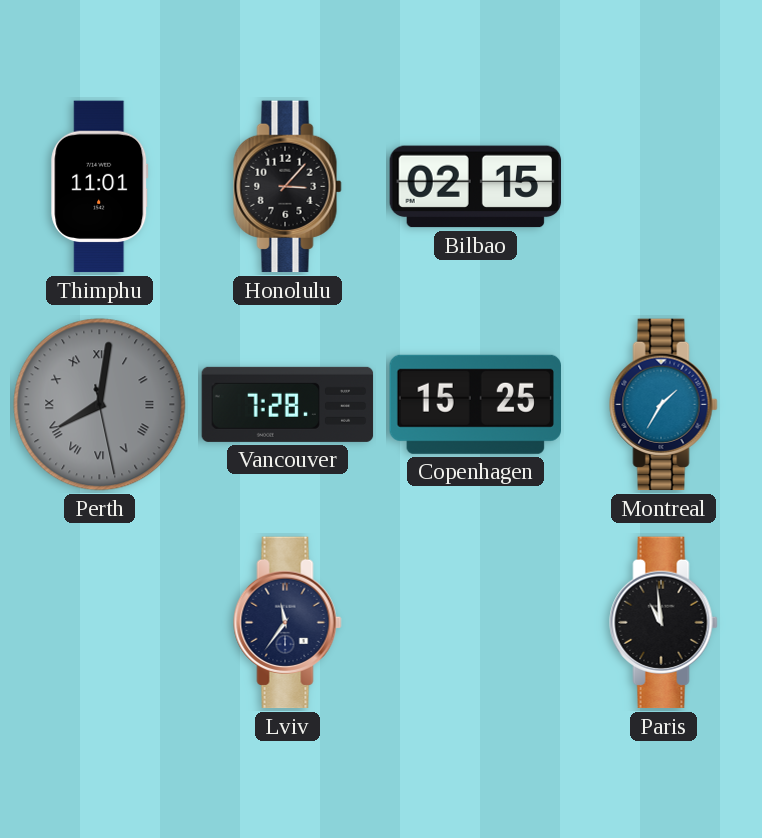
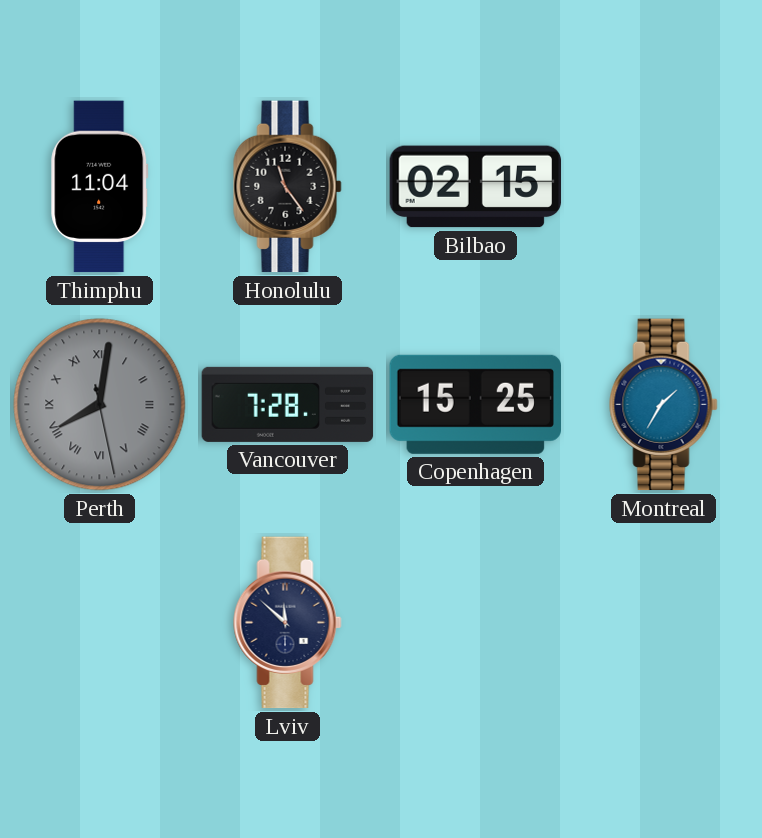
Thimphu: 11:01 -> 11:04 (100, 187)
Honolulu: 3:07 -> 11:24 (288, 187)
Lviv: 11:36 -> 11:52 (288, 623)
Paris: 10:59 -> none (664, 623)
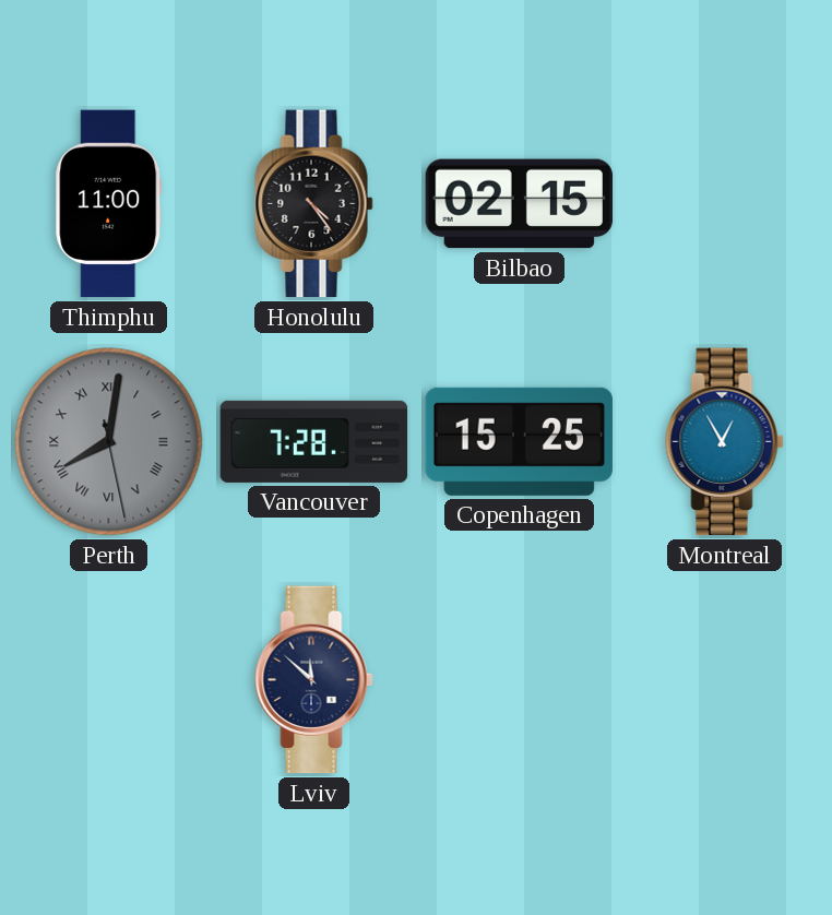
Thimphu: 11:04 -> 11:00 (109, 204)
Honolulu: 11:24 -> 4:24 (314, 204)
Montreal: 1:35 -> 12:55 (725, 442)
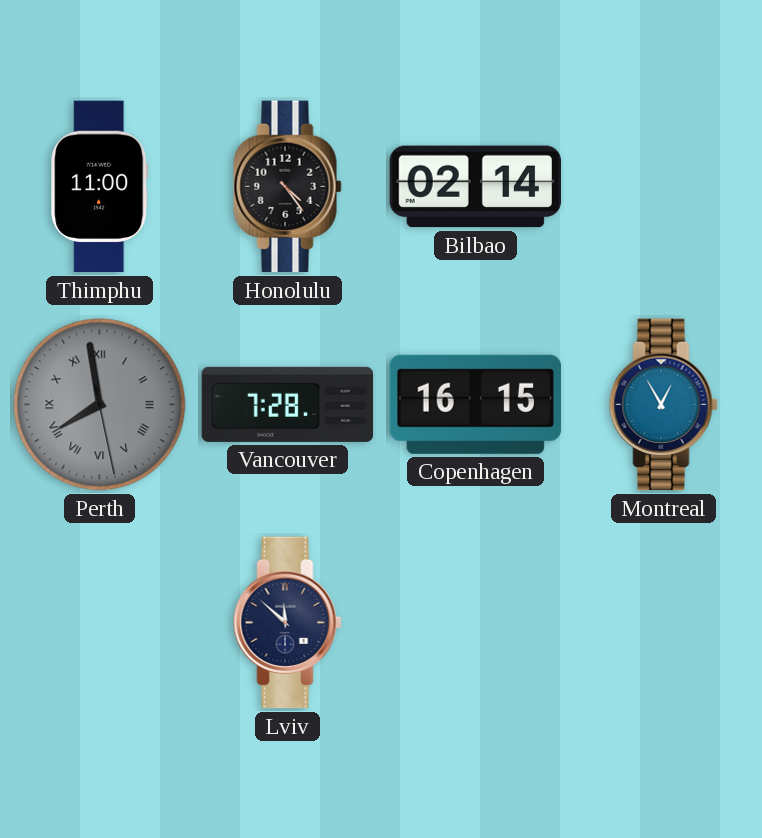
Bilbao: 02:15 -> 02:14 (476, 187)
Perth: 8:01 -> 7:58 (100, 405)
Copenhagen: 15:25 -> 16:15 (475, 404)
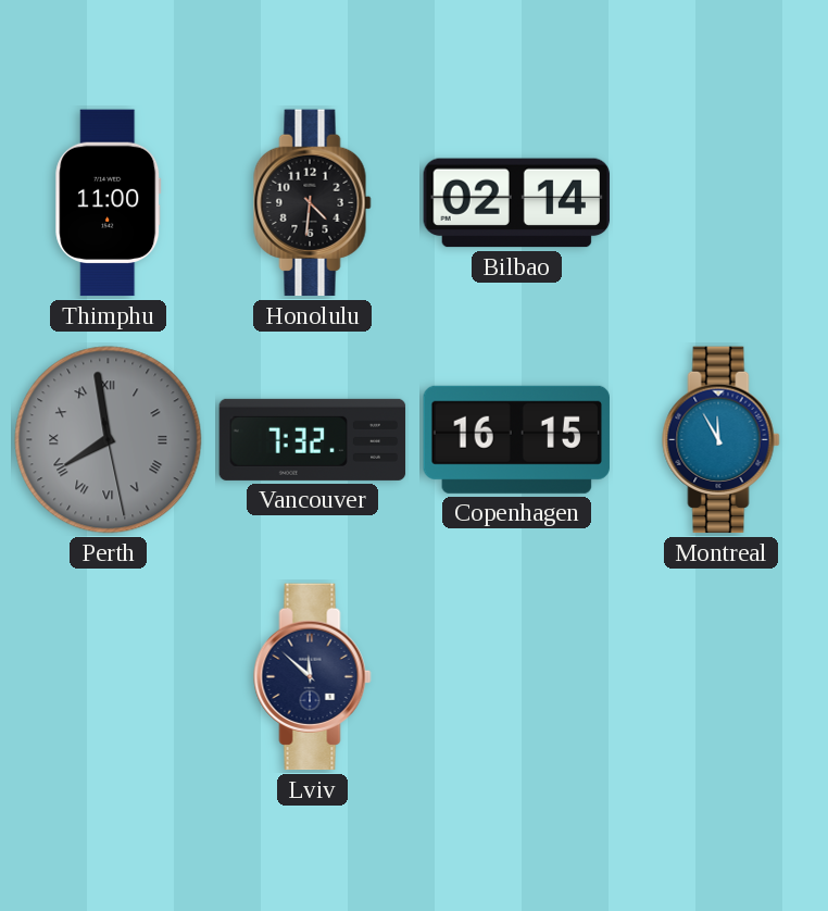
Honolulu: 4:24 -> 4:31 (313, 203)
Vancouver: 7:28 -> 7:32 (313, 439)
Montreal: 12:55 -> 11:55 (722, 440)
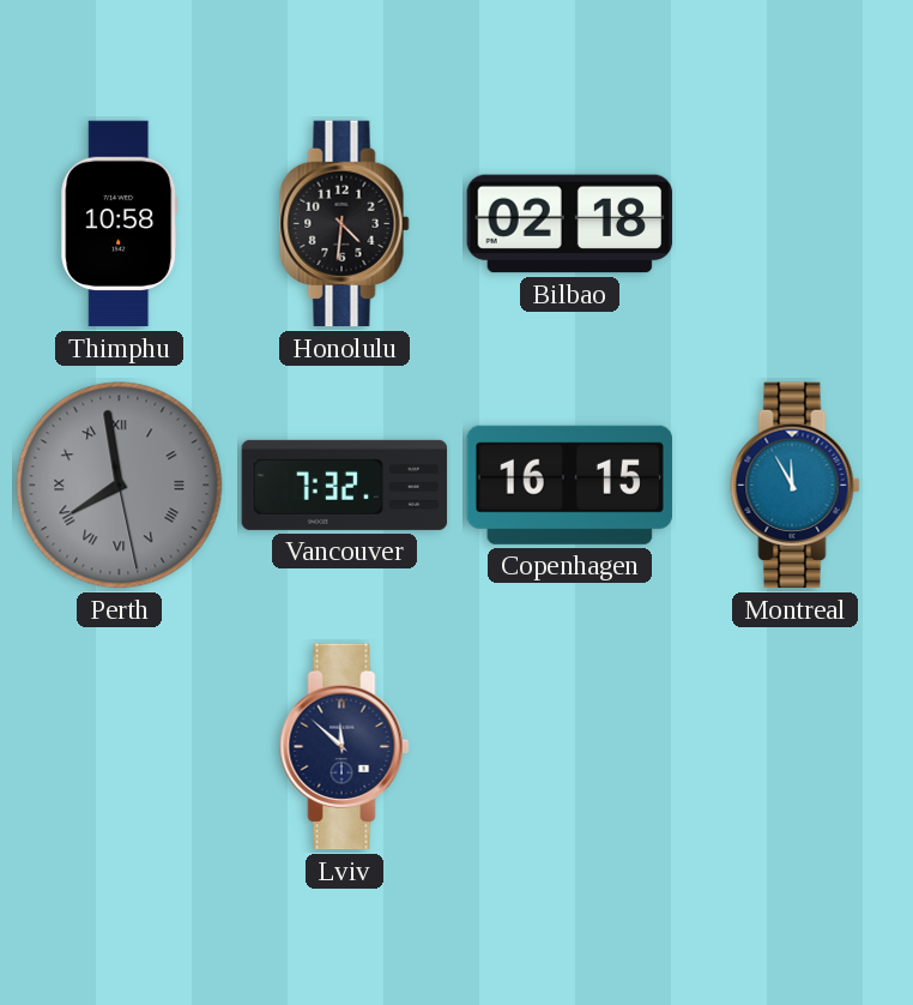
Thimphu: 11:00 -> 10:58 (120, 224)
Bilbao: 02:14 -> 02:18 (570, 224)
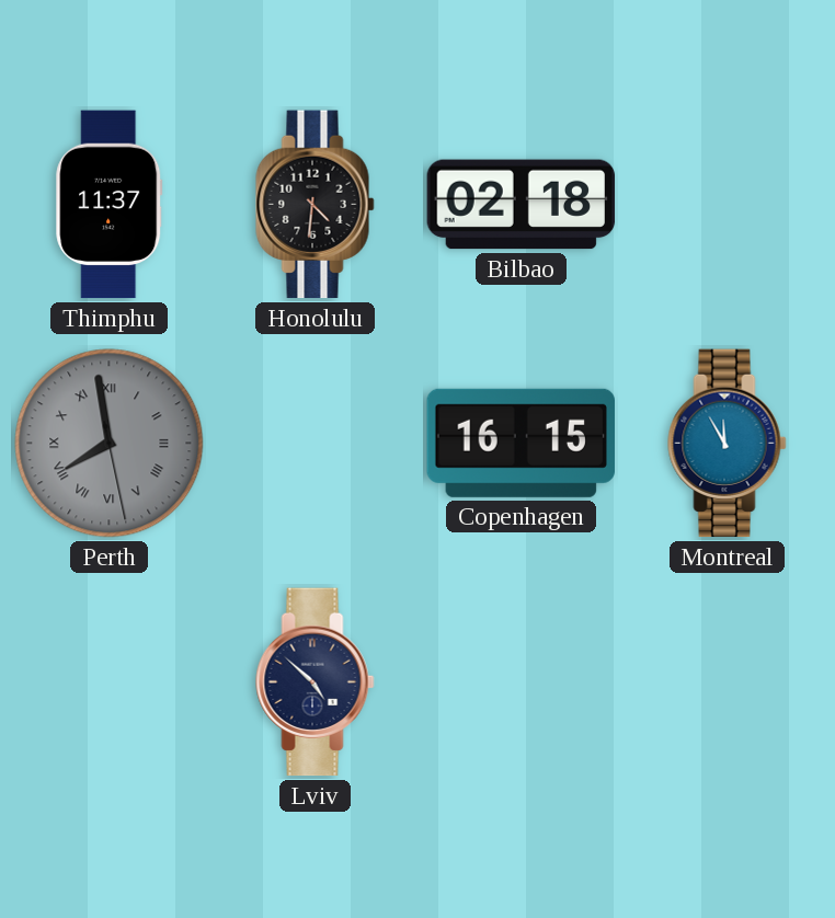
Thimphu: 10:58 -> 11:37 (110, 205)
Vancouver: 7:32 -> none (345, 485)
Lviv: 11:52 -> 4:52 (316, 682)
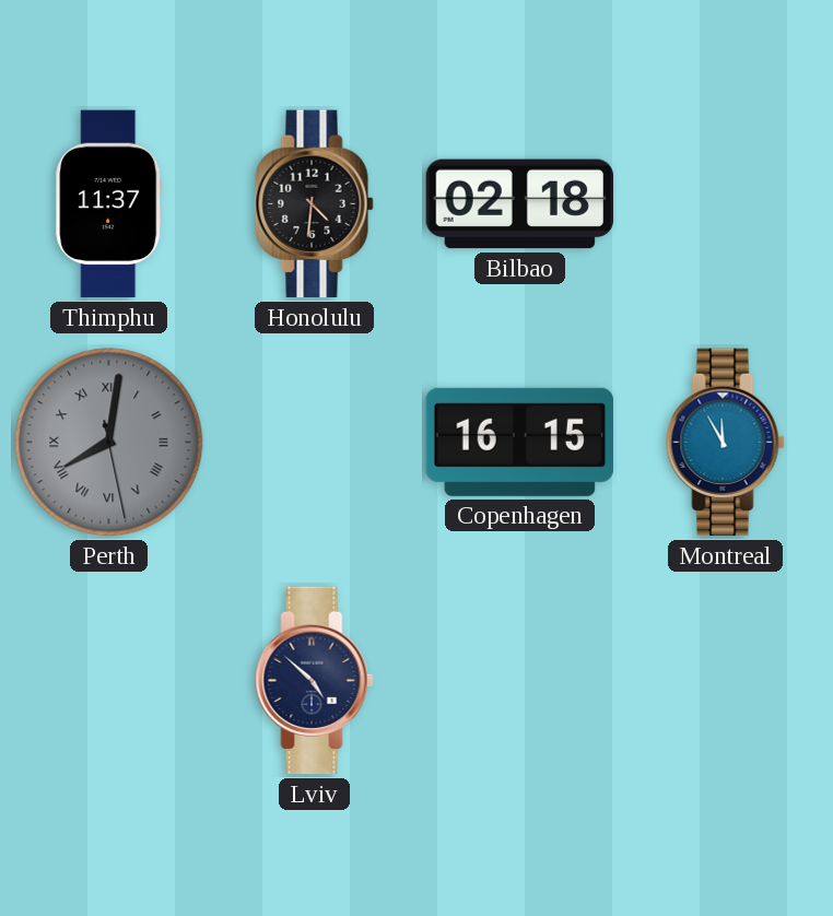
Perth: 7:58 -> 8:01 (109, 443)
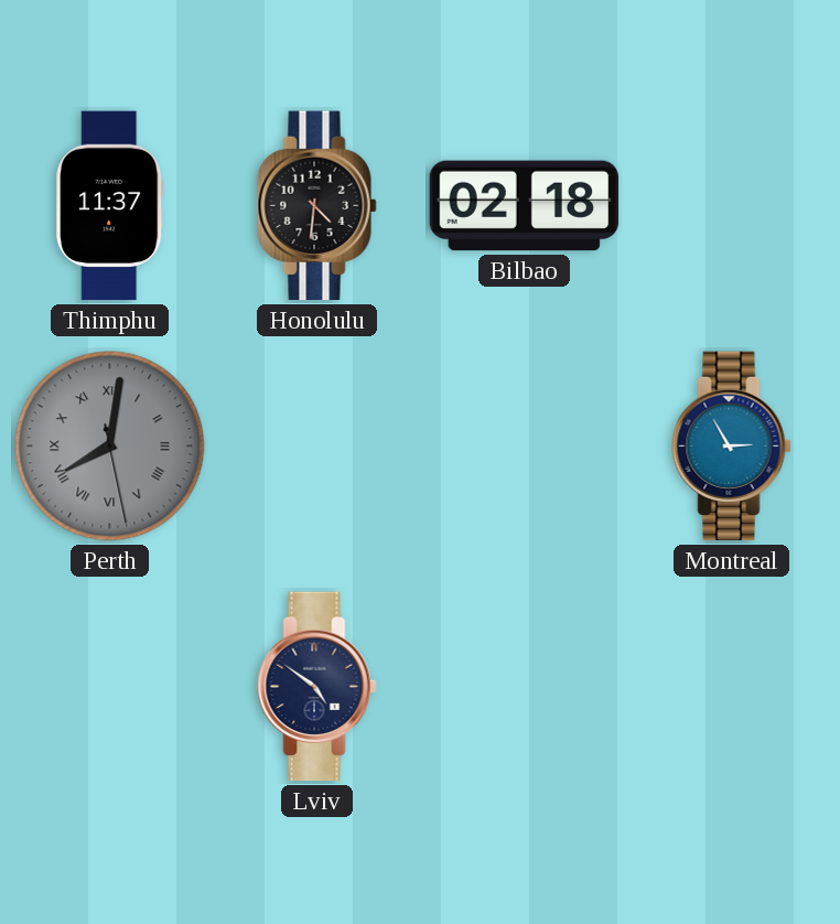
Copenhagen: 16:15 -> none (519, 442)
Montreal: 11:55 -> 2:55 (732, 447)
Lviv: 4:52 -> 4:51 (317, 687)
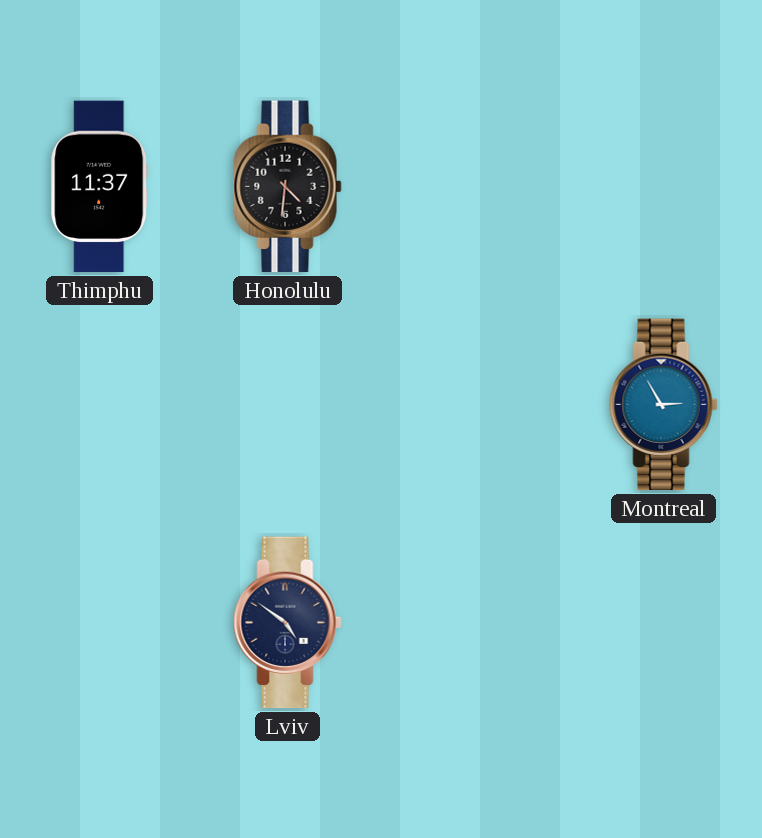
Bilbao: 02:18 -> none (525, 206)
Perth: 8:01 -> none (110, 447)
